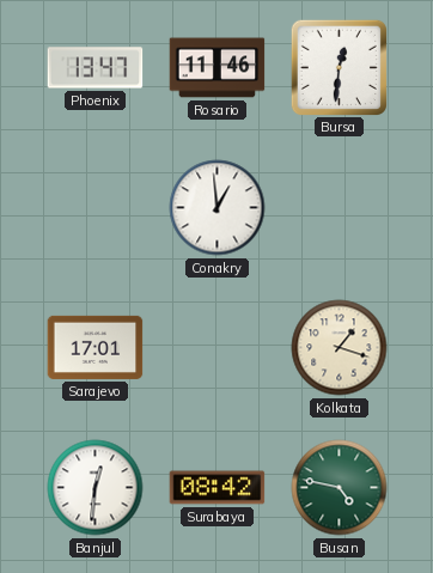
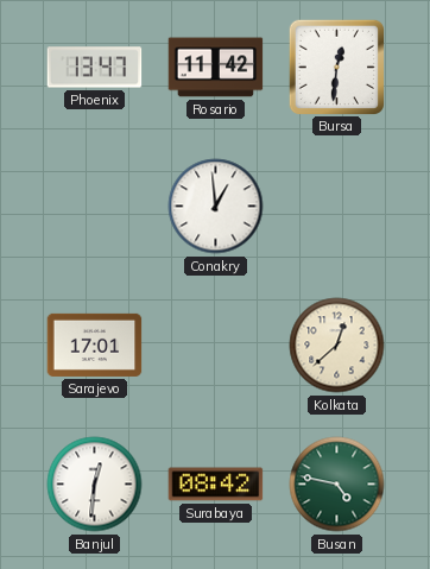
Rosario: 11:46 -> 11:42 (216, 68)
Kolkata: 1:18 -> 12:38 (337, 346)
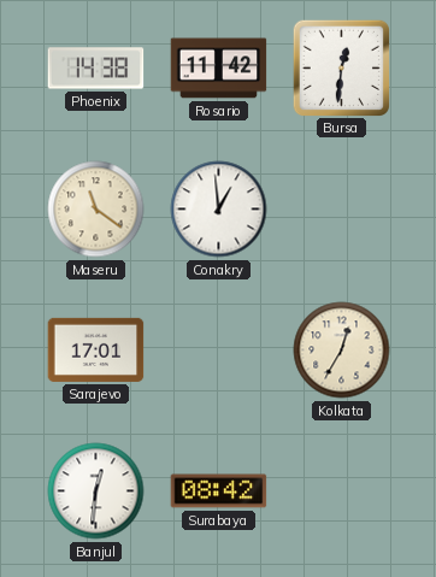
Phoenix: 13:47 -> 14:38 (96, 69)
Maseru: none -> 11:21 (96, 210)
Kolkata: 12:38 -> 12:35 (342, 351)
Busan: 4:47 -> none (337, 485)
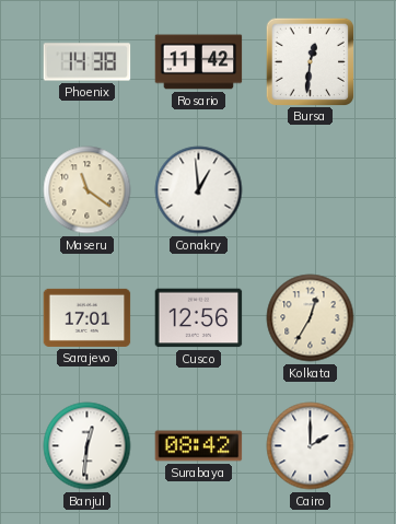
Cusco: none -> 12:56 (199, 318)
Cairo: none -> 2:00 (311, 446)
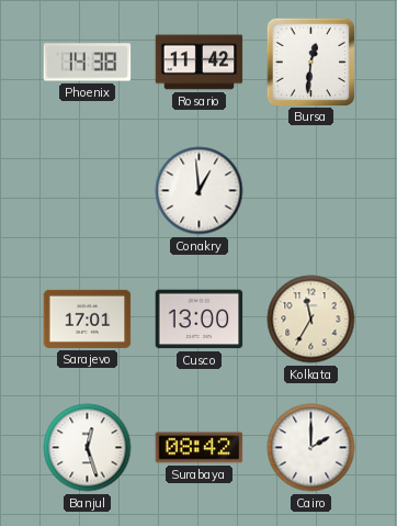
Maseru: 11:21 -> none (88, 190)
Cusco: 12:56 -> 13:00 (200, 320)
Kolkata: 12:35 -> 11:35 (311, 320)
Banjul: 12:31 -> 12:27 (88, 448)
